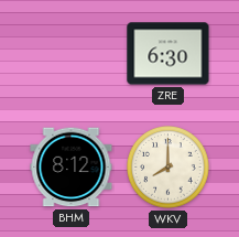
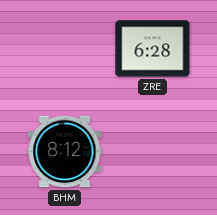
ZRE: 6:30 -> 6:28 (153, 49)
WKV: 8:00 -> none (169, 168)
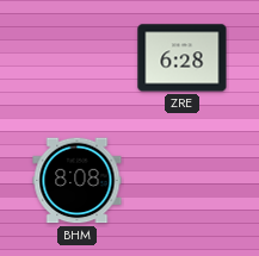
BHM: 8:12 -> 8:08 (78, 181)
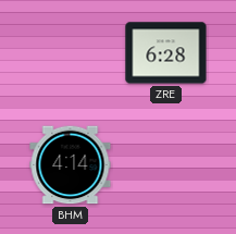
BHM: 8:08 -> 4:14 (71, 165)
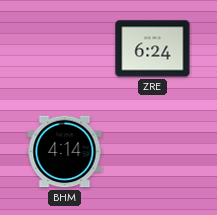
ZRE: 6:28 -> 6:24 (153, 49)
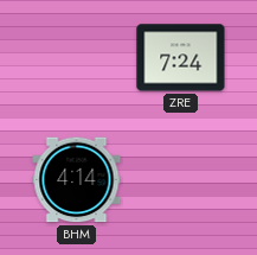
ZRE: 6:24 -> 7:24 (181, 58)
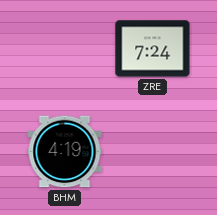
BHM: 4:14 -> 4:19 (65, 152)
